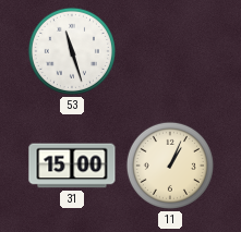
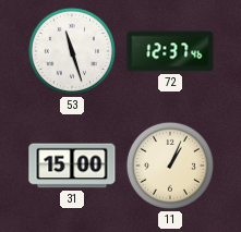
72: none -> 12:37 (170, 51)
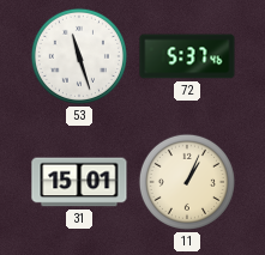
72: 12:37 -> 5:37 (187, 56)
31: 15:00 -> 15:01 (79, 182)
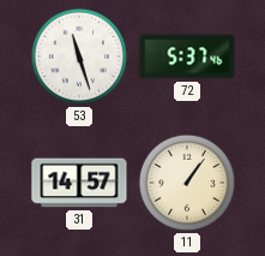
31: 15:01 -> 14:57 (79, 183)
11: 1:04 -> 1:06 (187, 183)
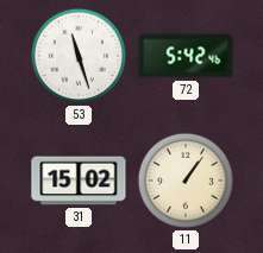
72: 5:37 -> 5:42 (186, 56)
31: 14:57 -> 15:02 (79, 181)
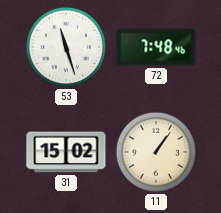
72: 5:42 -> 7:48 (156, 47)
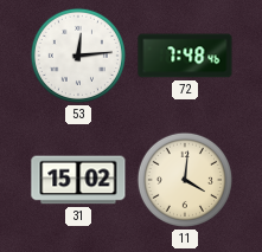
53: 11:27 -> 12:14 (78, 56)
11: 1:06 -> 4:01 (185, 180)
